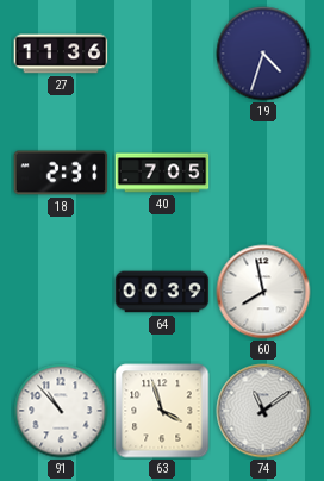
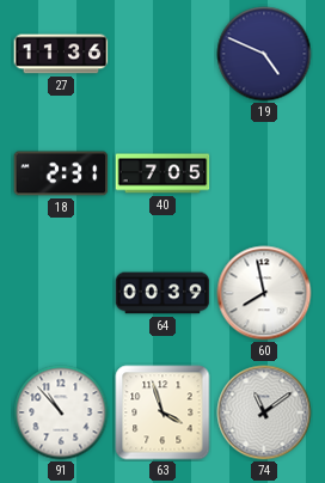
19: 4:33 -> 4:49 (264, 54)
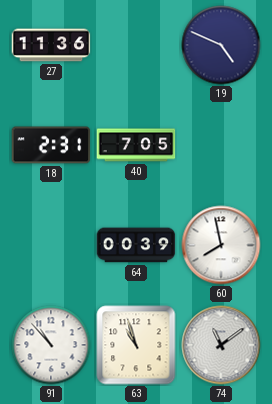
63: 3:57 -> 10:57 (136, 345)
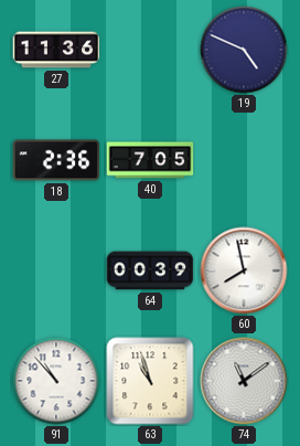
18: 2:31 -> 2:36 (56, 160)
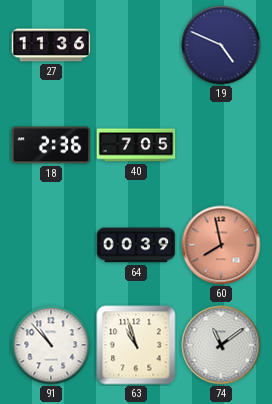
60 dial: white -> salmon (221, 245)
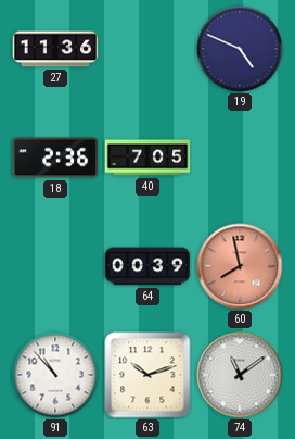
63: 10:57 -> 10:12 (147, 375)
